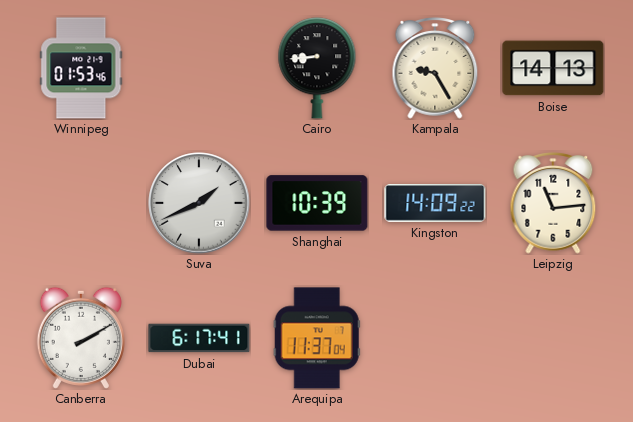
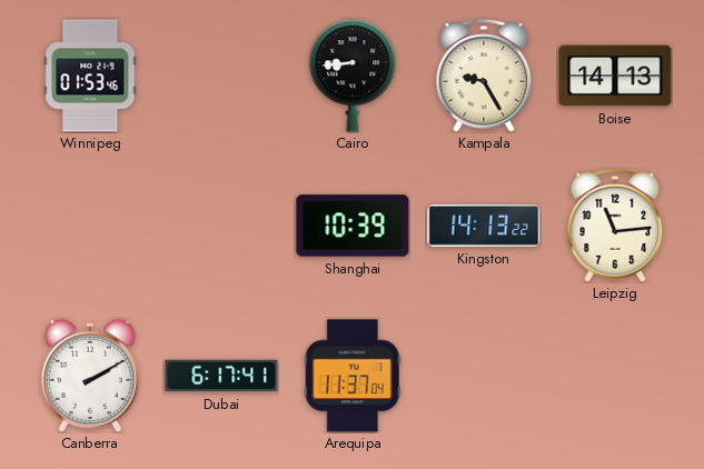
Suva: 1:41 -> none (199, 203)
Kingston: 14:09 -> 14:13 (484, 227)
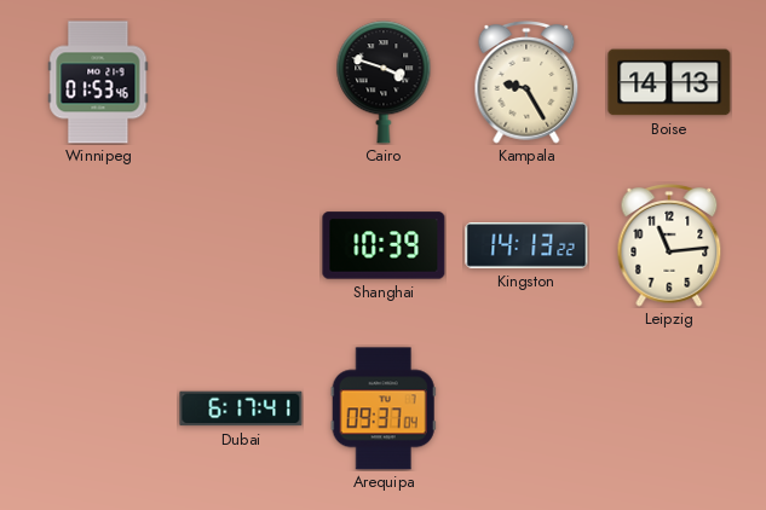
Cairo: 8:44 -> 3:48 (384, 82)
Canberra: 2:10 -> none (90, 376)
Arequipa: 11:37 -> 09:37 (384, 408)
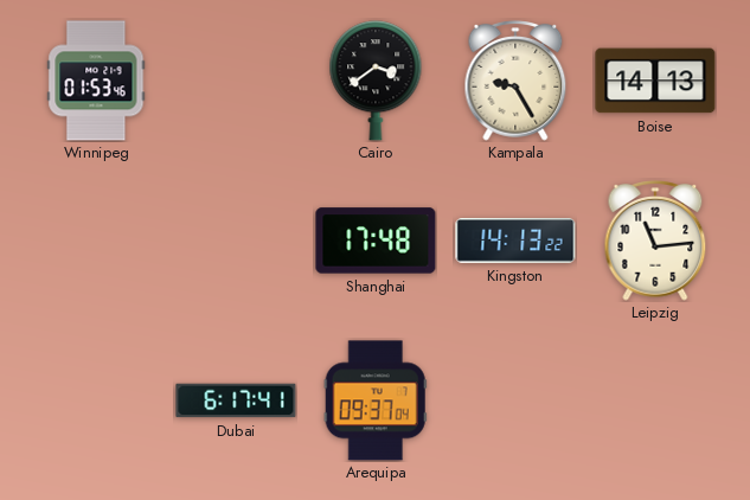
Cairo: 3:48 -> 3:39 (376, 81)
Shanghai: 10:39 -> 17:48 (376, 241)
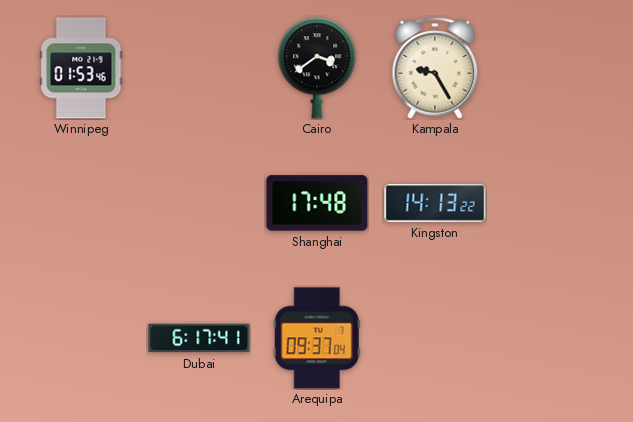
Boise: 14:13 -> none (655, 81)
Leipzig: 11:14 -> none (655, 241)
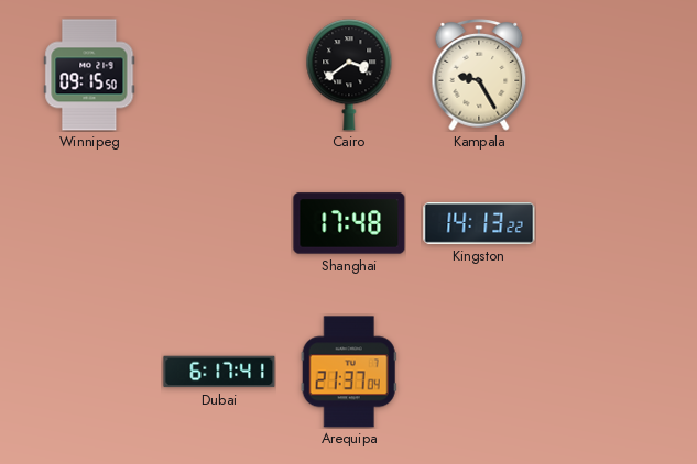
Winnipeg: 01:53 -> 09:15 (89, 75)
Arequipa: 09:37 -> 21:37 (349, 372)
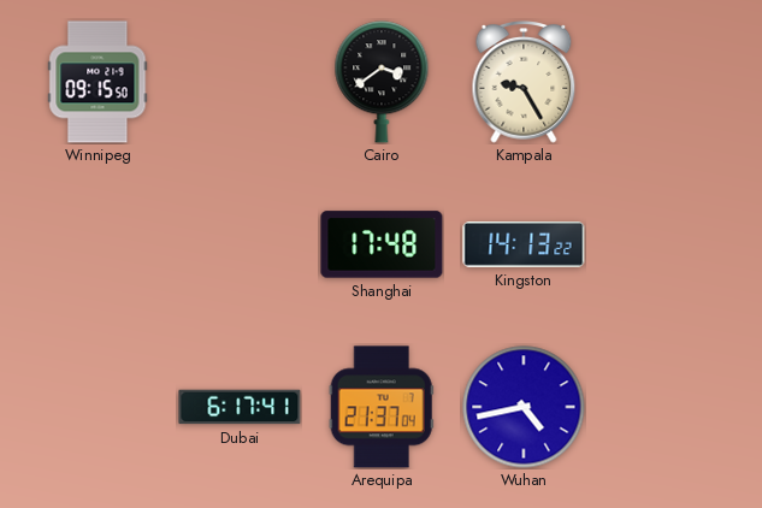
Wuhan: none -> 4:43 (524, 407)
